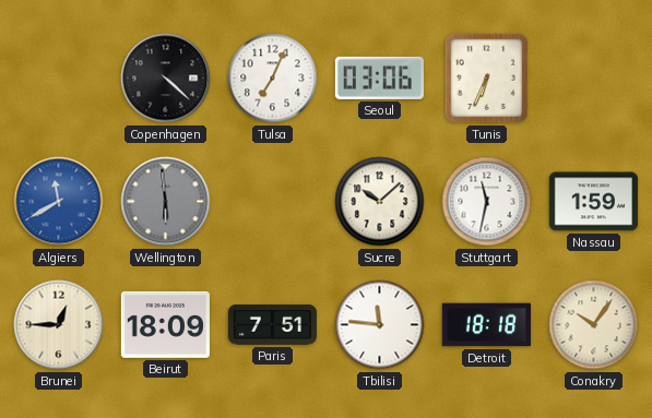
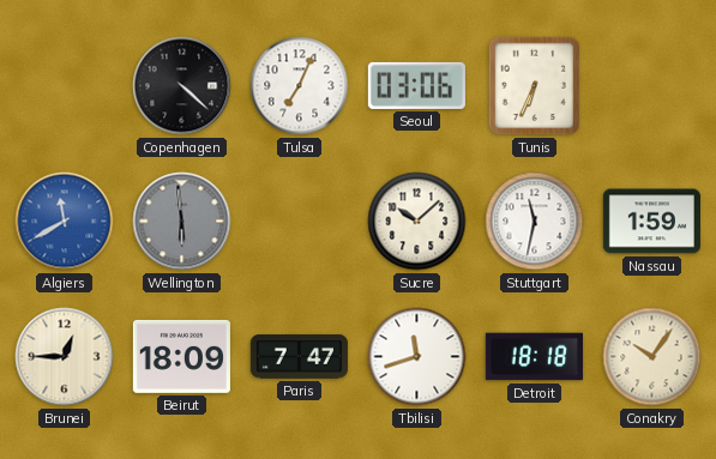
Paris: 7:51 -> 7:47 (299, 357)
Tbilisi: 11:46 -> 11:42 (417, 357)
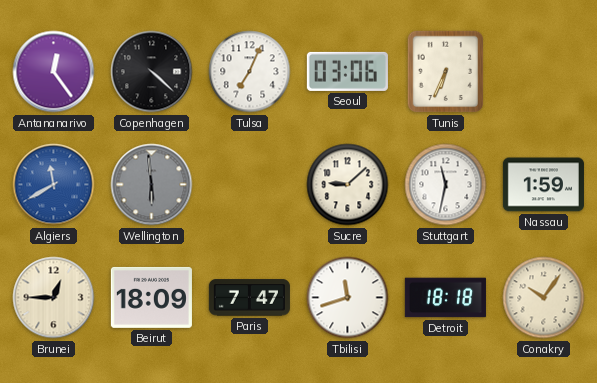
Antananarivo: none -> 12:24 (54, 72)
Sucre: 10:08 -> 9:08 (348, 185)
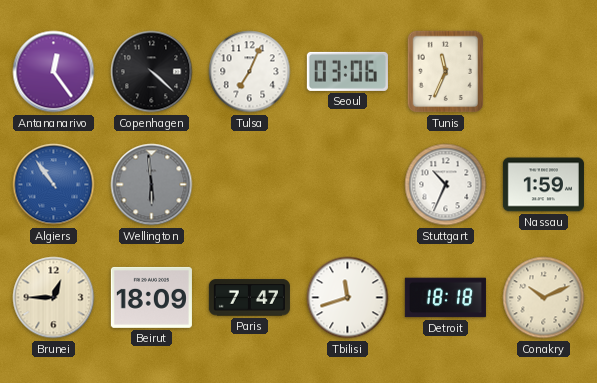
Tunis: 6:34 -> 11:34 (446, 72)
Algiers: 11:40 -> 10:54 (54, 185)
Sucre: 9:08 -> none (348, 185)
Stuttgart: 11:32 -> 10:34 (446, 185)
Conakry: 10:06 -> 10:11 (544, 298)
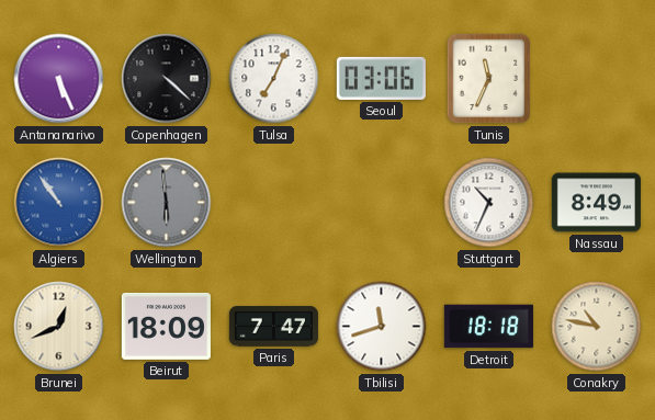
Antananarivo: 12:24 -> 5:26 (59, 79)
Nassau: 1:59 -> 8:49 (596, 203)
Brunei: 12:45 -> 12:41 (59, 327)
Conakry: 10:11 -> 10:47 (597, 327)
